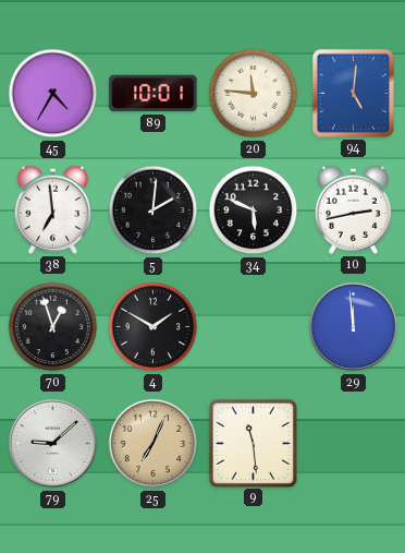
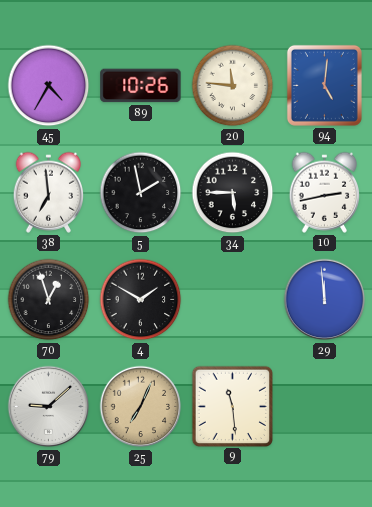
89: 10:01 -> 10:26 (141, 86)
5: 2:01 -> 1:58 (141, 193)
34: 5:49 -> 5:45 (233, 193)
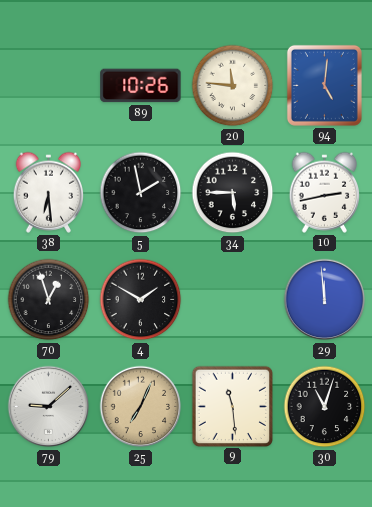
45: 4:35 -> none (49, 86)
38: 6:59 -> 6:29 (49, 192)
30: none -> 11:03 (325, 407)
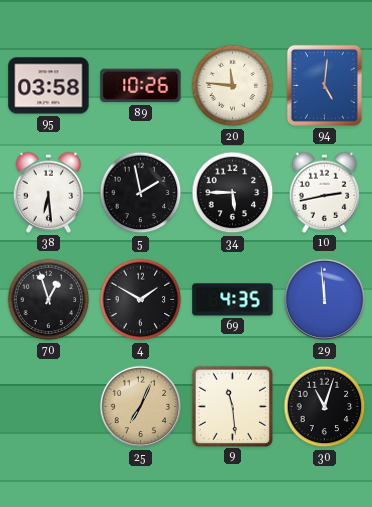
95: none -> 03:58 (49, 86)
69: none -> 4:35 (233, 300)
79: 9:08 -> none (49, 407)
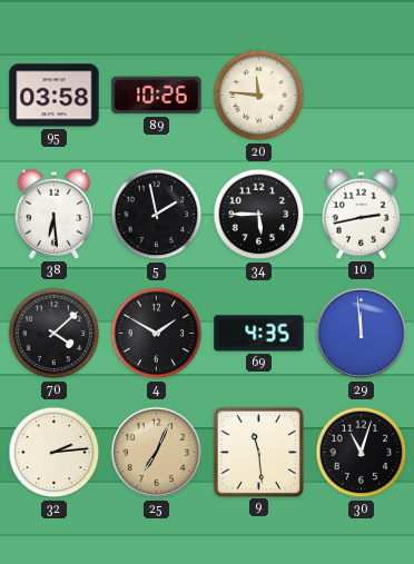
94: 5:01 -> none (324, 85)
70: 12:57 -> 4:08 (55, 334)
32: none -> 2:14 (55, 453)
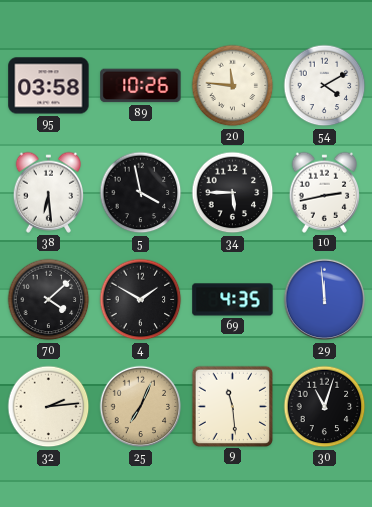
54: none -> 4:10 (325, 86)
5: 1:58 -> 3:58 (141, 193)
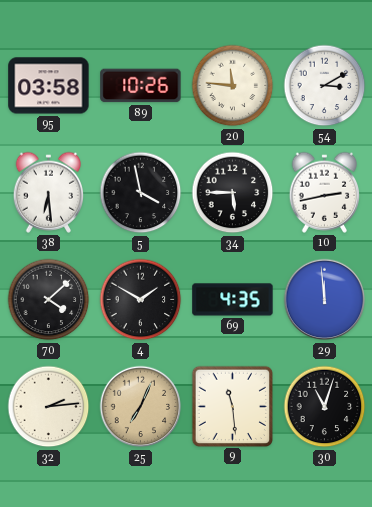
54: 4:10 -> 3:10 (325, 86)
